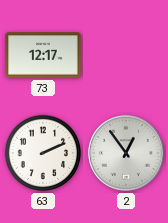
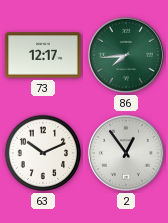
86: none -> 7:44 (126, 55)
63: 2:11 -> 10:11 (43, 153)
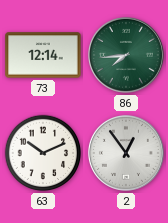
73: 12:17 -> 12:14 (43, 55)
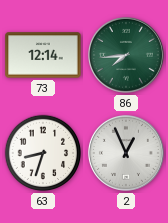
63: 10:11 -> 8:33 (43, 153)
2: 12:54 -> 12:56 (126, 153)
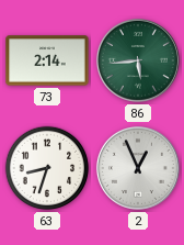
73: 12:14 -> 2:14 (47, 60)
86: 7:44 -> 5:44 (138, 60)
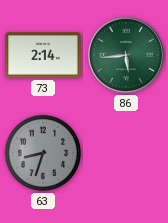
63 dial: white -> grey (43, 153)
2: 12:56 -> none (138, 168)
